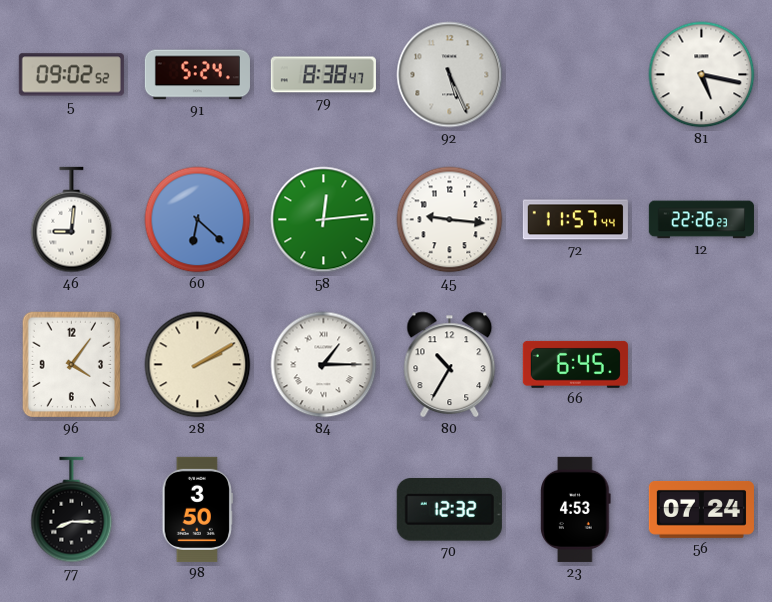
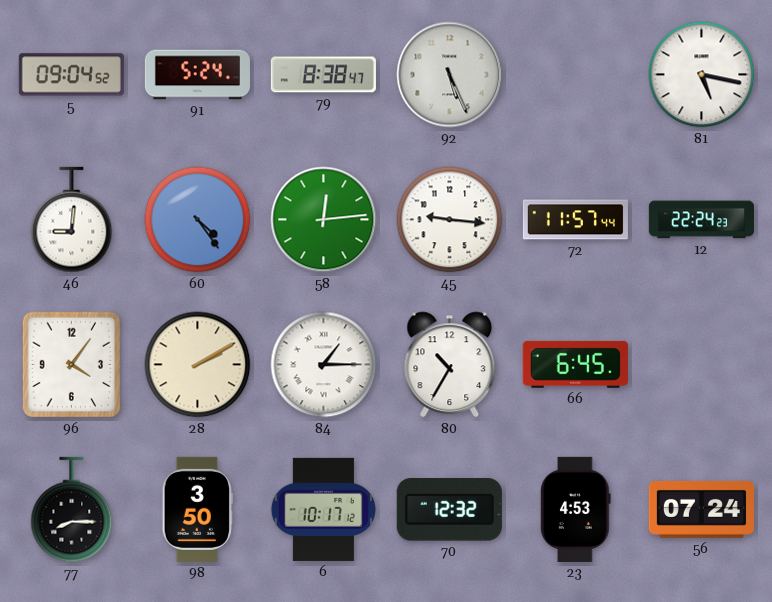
5: 09:02 -> 09:04 (71, 75)
60: 6:22 -> 4:24 (198, 220)
12: 22:26 -> 22:24 (701, 220)
6: none -> 10:17 (323, 509)
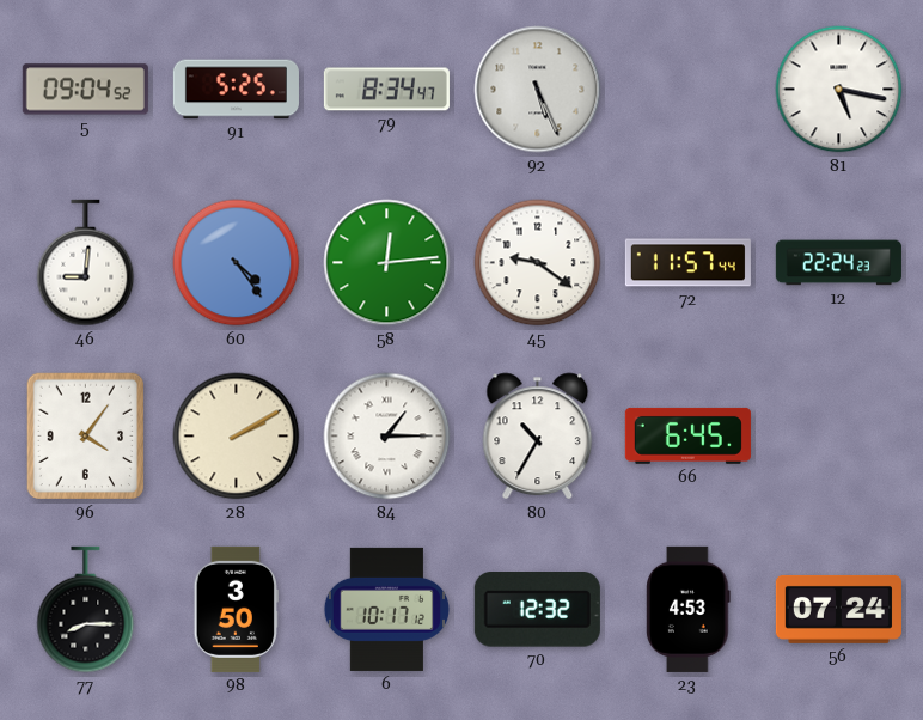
91: 5:24 -> 5:25 (236, 90)
79: 8:38 -> 8:34 (386, 90)
45: 9:16 -> 9:21 (538, 263)
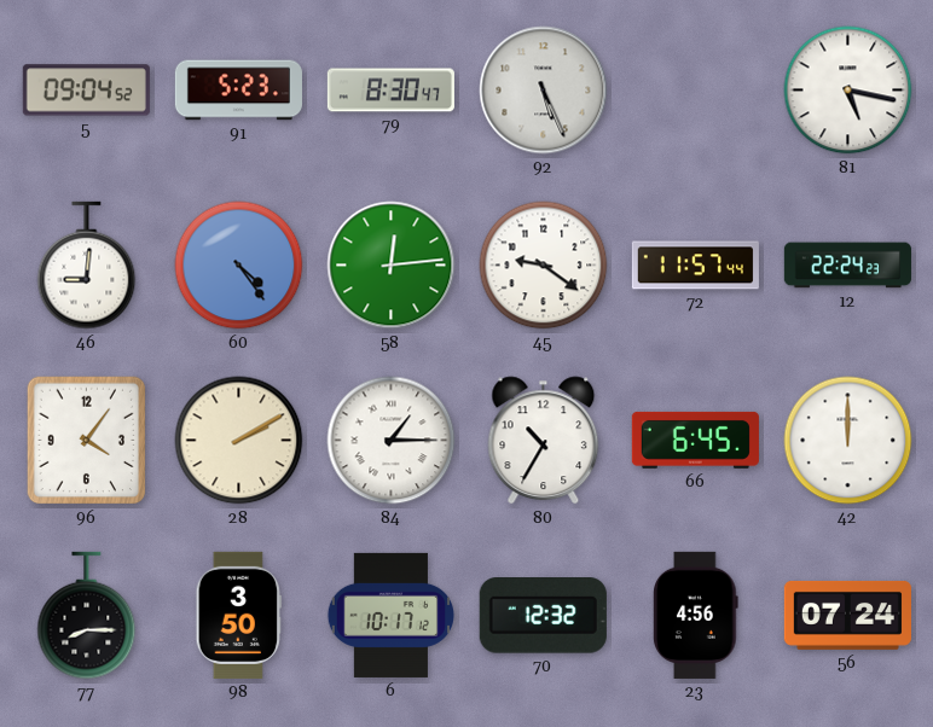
91: 5:25 -> 5:23 (238, 91)
79: 8:34 -> 8:30 (390, 91)
42: none -> 12:00 (848, 441)
23: 4:53 -> 4:56 (696, 615)
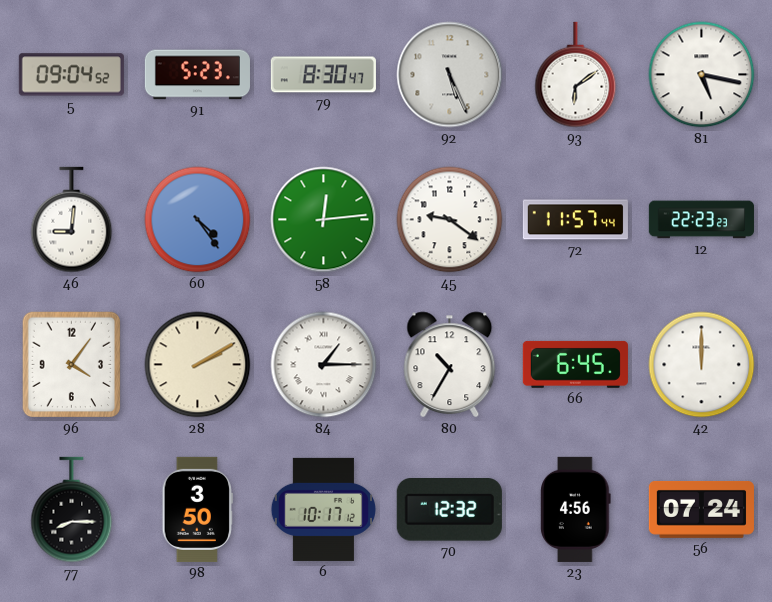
93: none -> 6:09 (576, 75)
12: 22:24 -> 22:23 (701, 220)
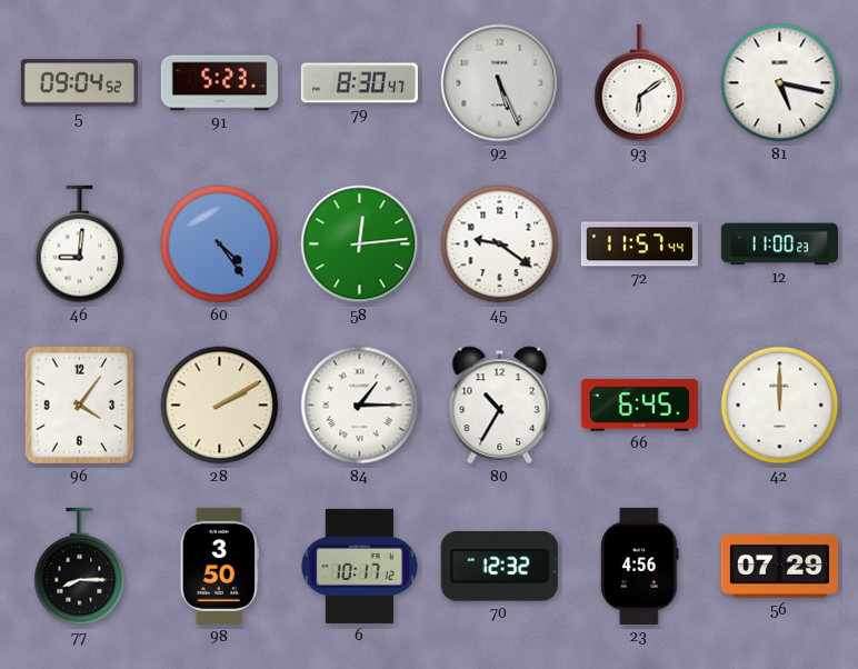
12: 22:23 -> 11:00 (779, 244)
56: 07:24 -> 07:29 (779, 566)
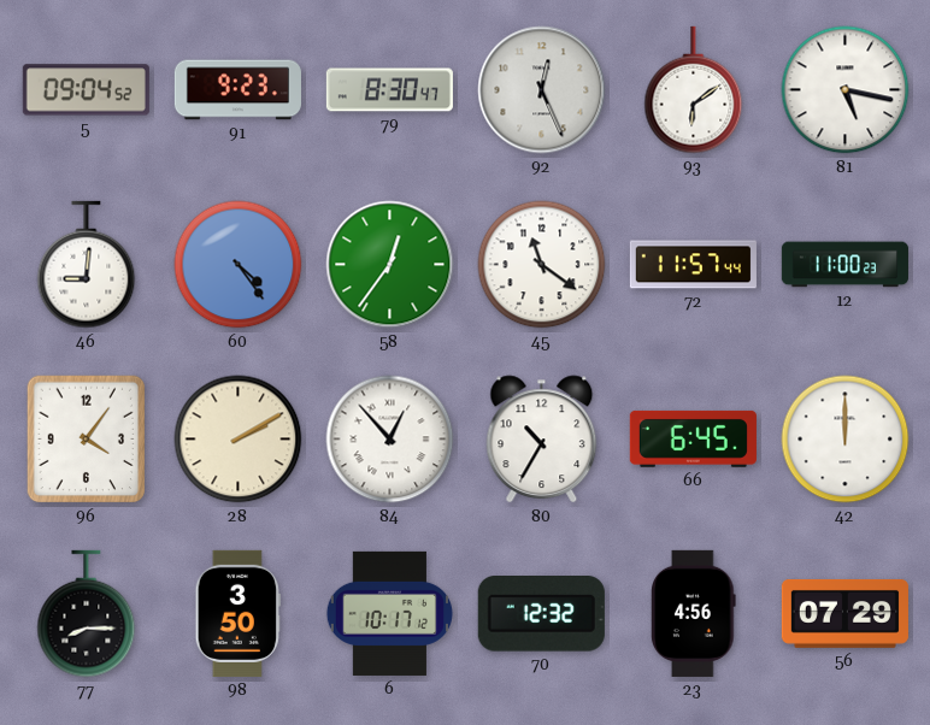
91: 5:23 -> 9:23 (237, 90)
92: 5:26 -> 12:26 (542, 90)
58: 12:14 -> 12:36 (390, 265)
45: 9:21 -> 11:21 (542, 265)
84: 1:15 -> 12:53 (390, 440)
